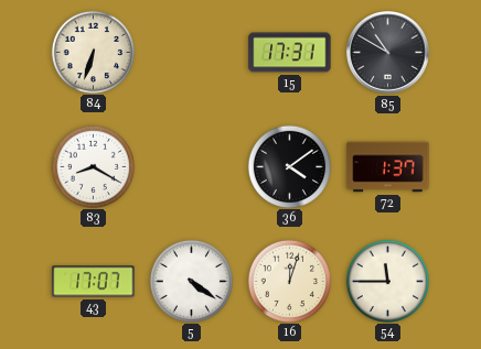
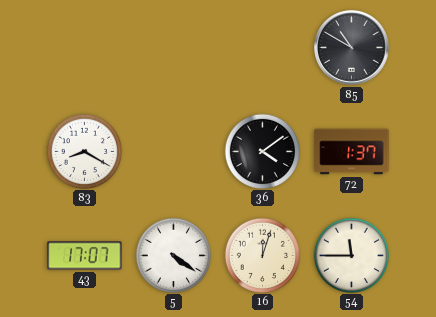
84: 6:33 -> none (93, 52)
15: 17:31 -> none (290, 53)
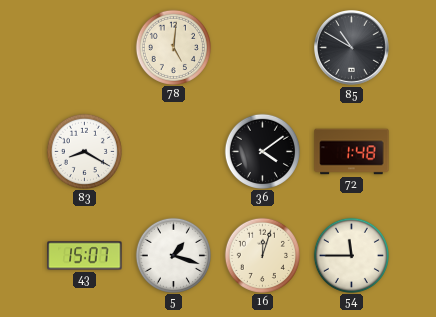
78: none -> 5:01 (173, 47)
72: 1:37 -> 1:48 (352, 152)
43: 17:07 -> 15:07 (85, 256)
5: 4:21 -> 1:18 (173, 255)
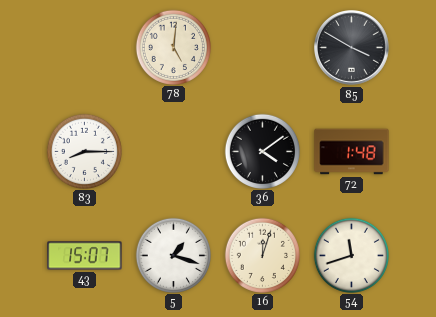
85: 10:50 -> 3:50 (352, 48)
83: 8:20 -> 8:15 (84, 151)
54: 11:45 -> 11:42 (351, 255)
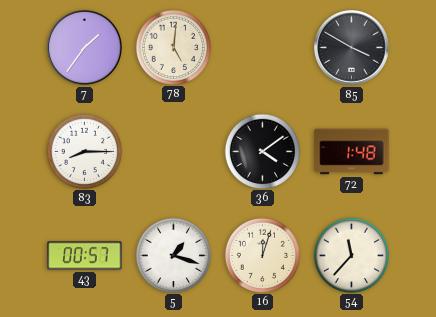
7: none -> 1:36 (85, 48)
43: 15:07 -> 00:57 (85, 256)
54: 11:42 -> 11:37 (351, 255)
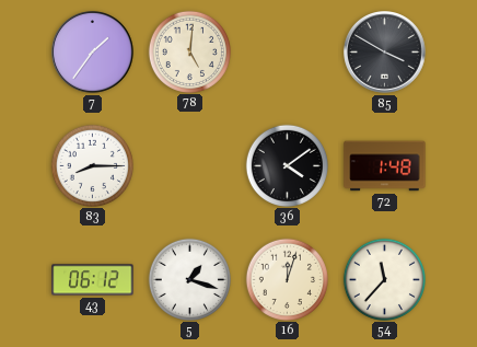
43: 00:57 -> 06:12 (93, 280)
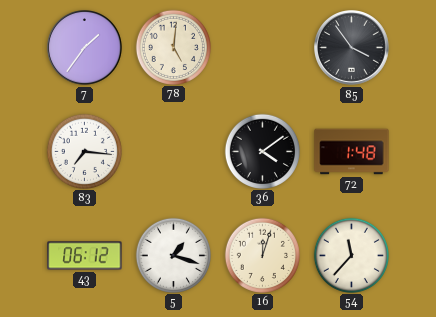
85: 3:50 -> 3:54 (352, 48)
83: 8:15 -> 7:16 (84, 151)
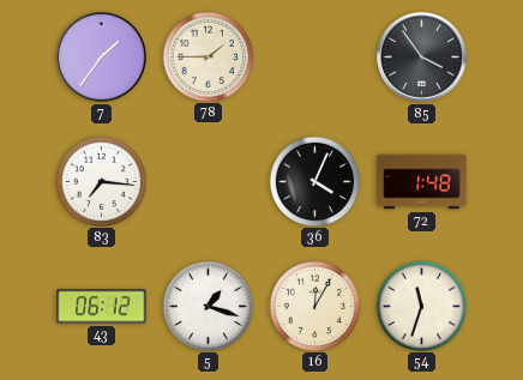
78: 5:01 -> 1:45 (208, 56)
36: 4:09 -> 4:04 (314, 181)
16: 12:03 -> 12:05 (314, 306)
54: 11:37 -> 11:33 (421, 306)
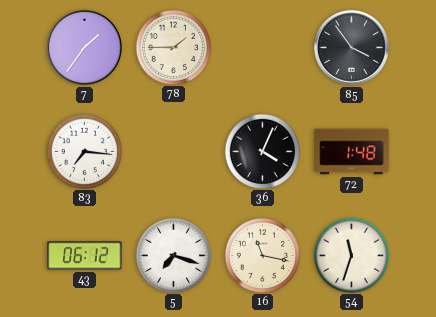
5: 1:18 -> 7:18 (173, 255)
16: 12:05 -> 11:17 (262, 255)
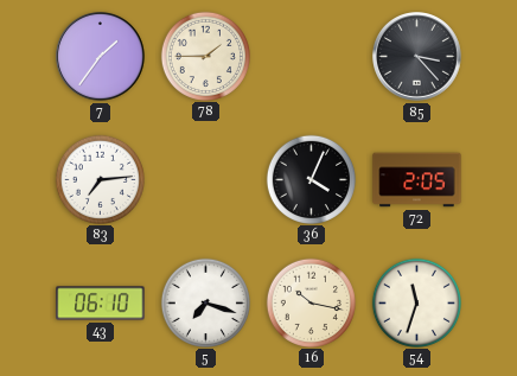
85: 3:54 -> 3:23 (417, 57)
83: 7:16 -> 7:14 (100, 179)
72: 1:48 -> 2:05 (417, 180)
43: 06:12 -> 06:10 (101, 304)
16: 11:17 -> 10:17 (311, 302)
